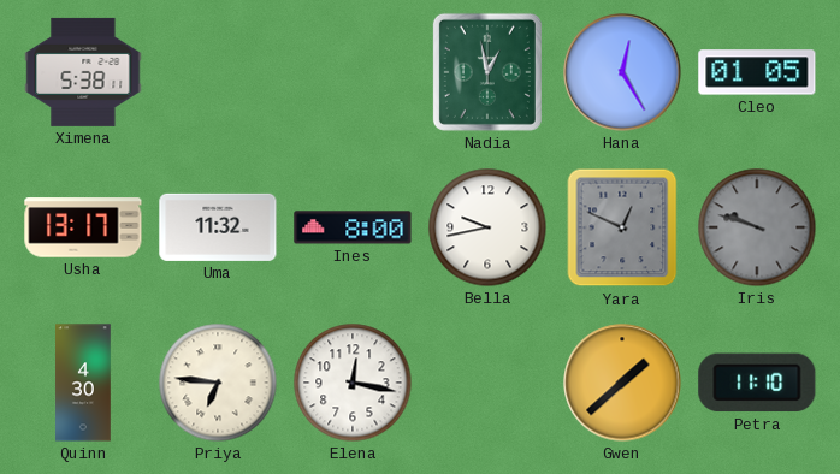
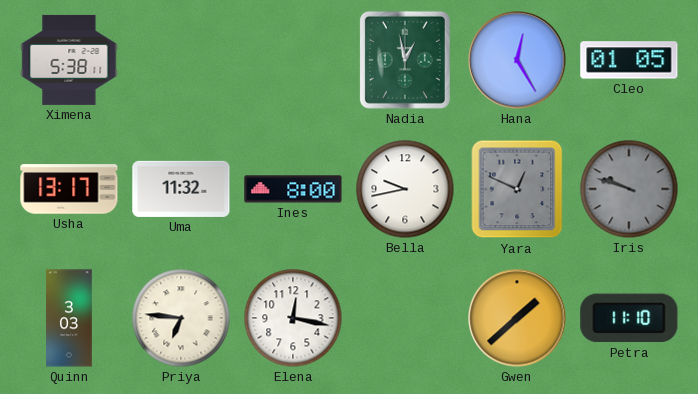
Quinn: 4:30 -> 3:03 (69, 318)
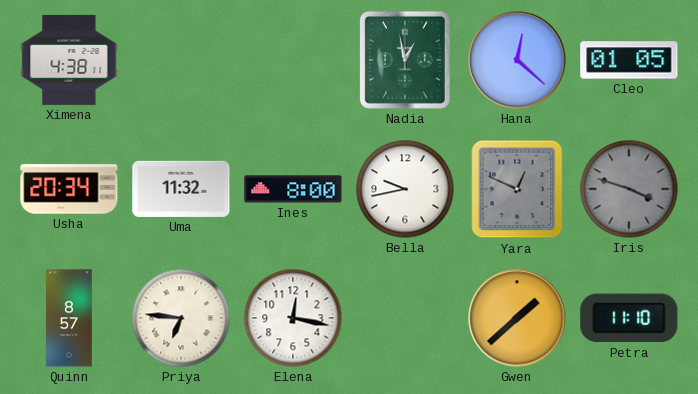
Ximena: 5:38 -> 4:38 (69, 60)
Hana: 12:25 -> 12:22 (517, 60)
Usha: 13:17 -> 20:34 (69, 189)
Iris: 9:48 -> 3:48 (629, 189)
Quinn: 3:03 -> 8:57 (69, 318)
